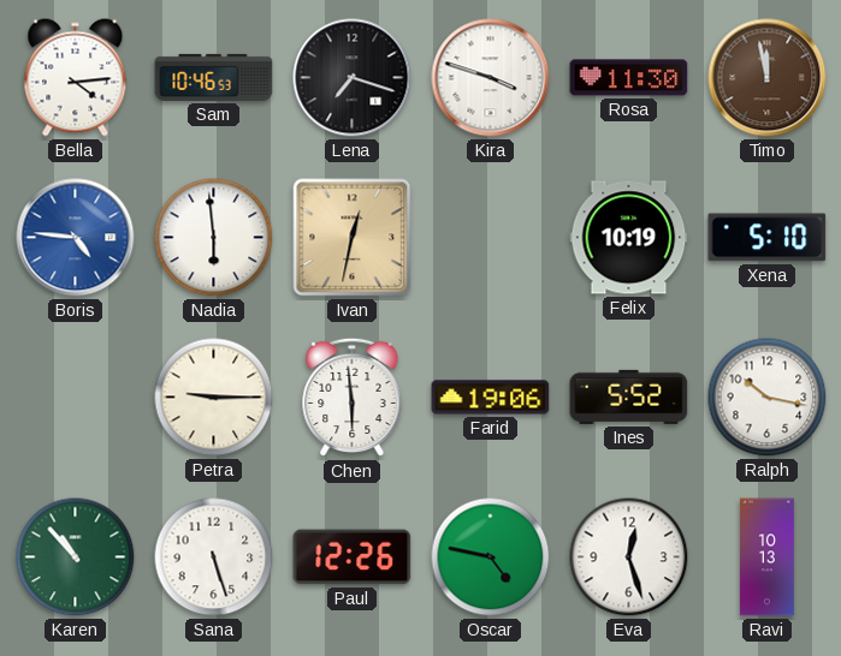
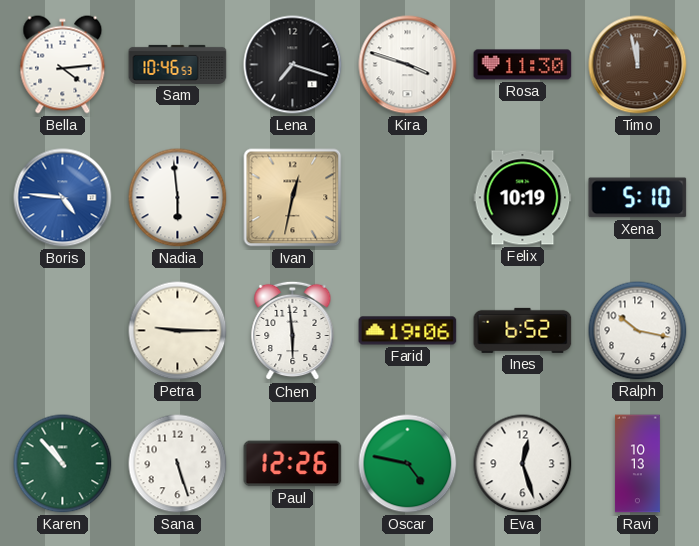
Ines: 5:52 -> 6:52 (523, 330)
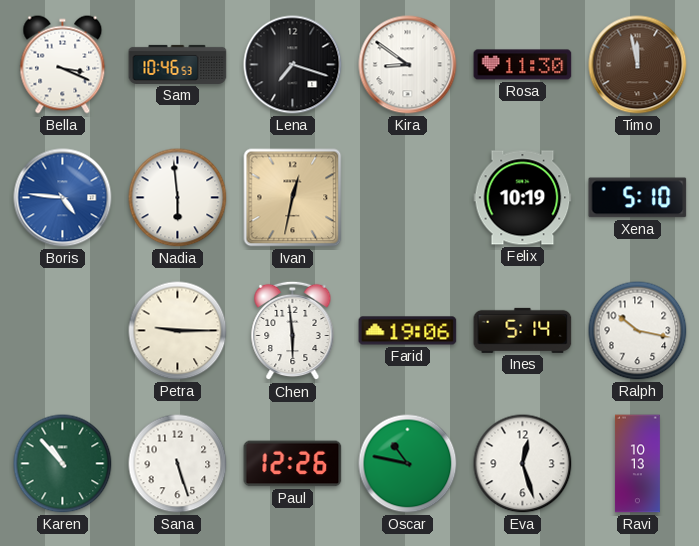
Bella: 4:14 -> 3:19 (63, 65)
Kira: 3:48 -> 8:51 (408, 65)
Ines: 6:52 -> 5:14 (523, 330)
Oscar: 4:47 -> 10:47 (408, 464)
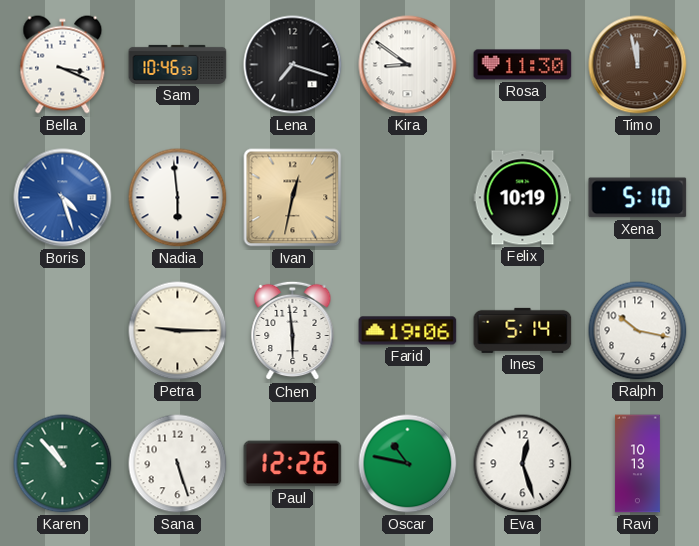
Boris: 4:46 -> 4:27 (63, 198)
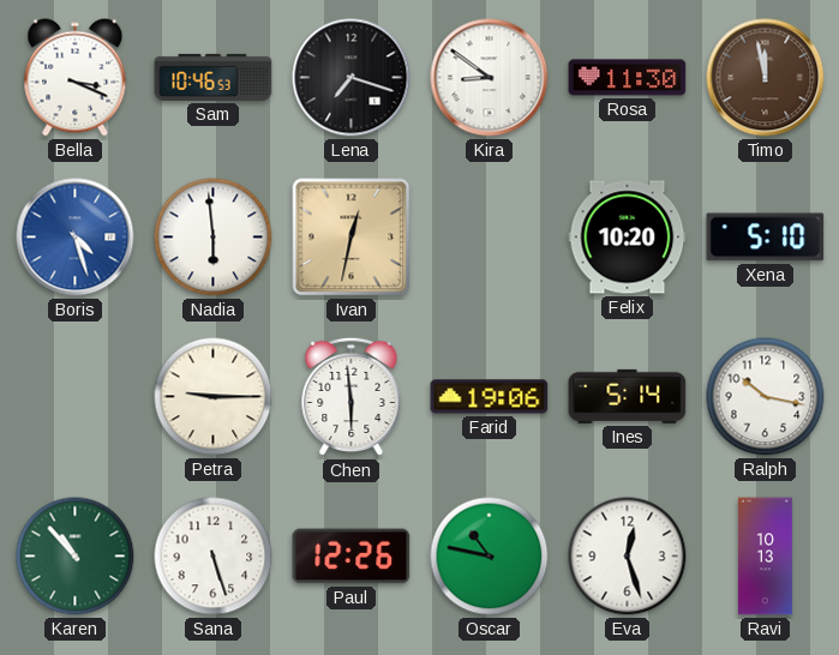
Felix: 10:19 -> 10:20 (628, 238)
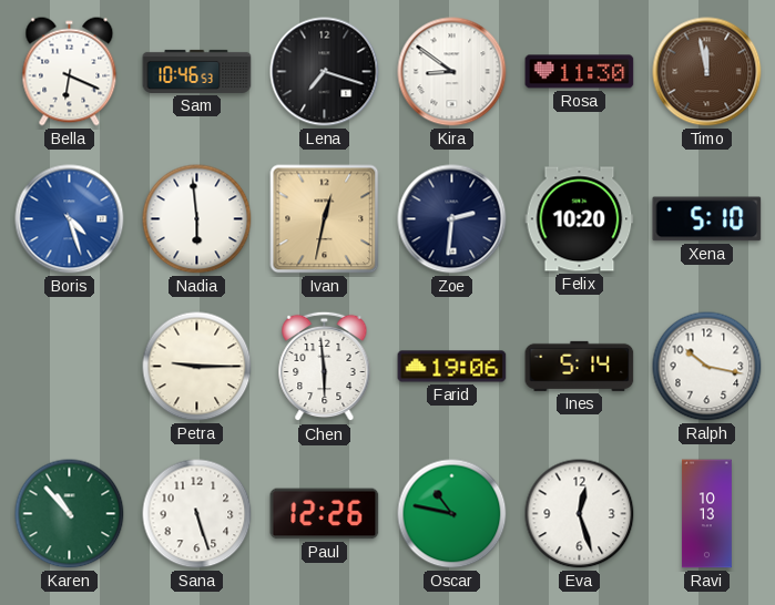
Bella: 3:19 -> 6:19 (70, 72)
Zoe: none -> 2:31 (452, 219)
